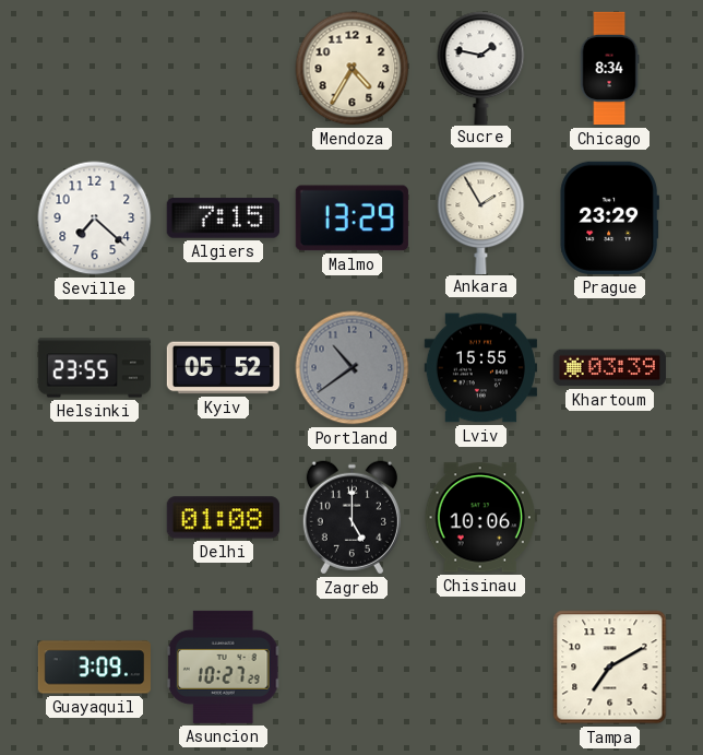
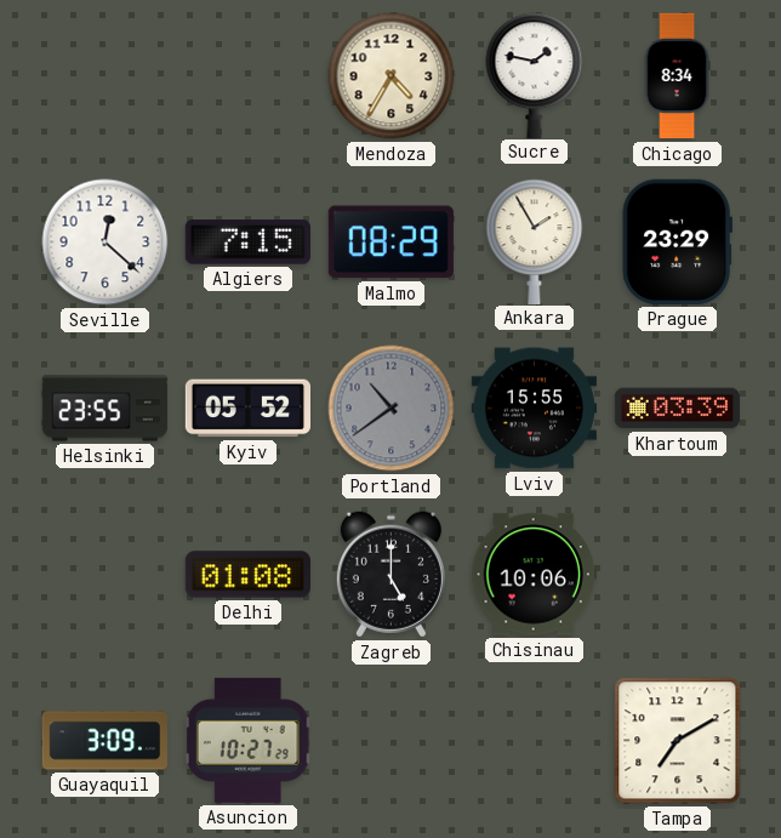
Seville: 7:22 -> 12:22 (106, 243)
Malmo: 13:29 -> 08:29 (390, 243)
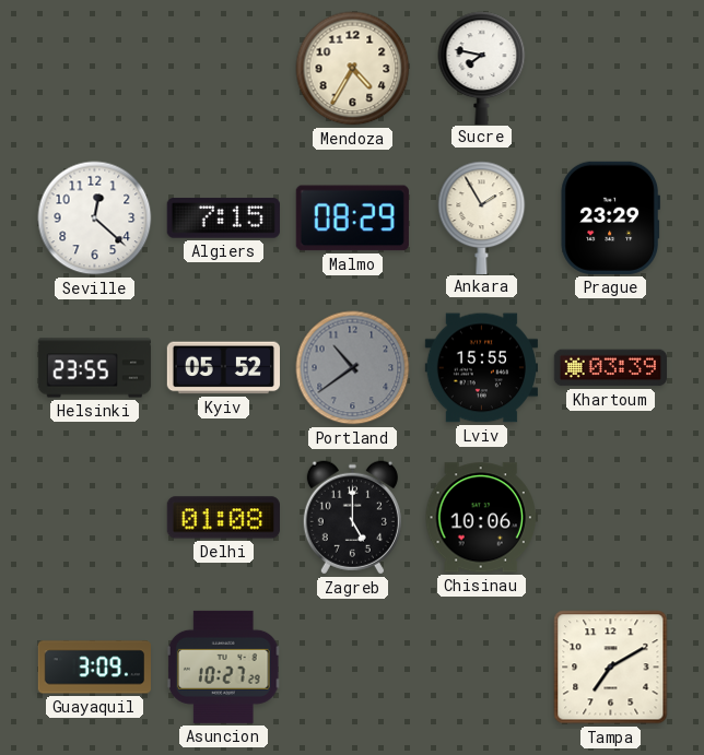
Sucre: 1:47 -> 7:47 (482, 68)
Chicago: 8:34 -> none (677, 76)
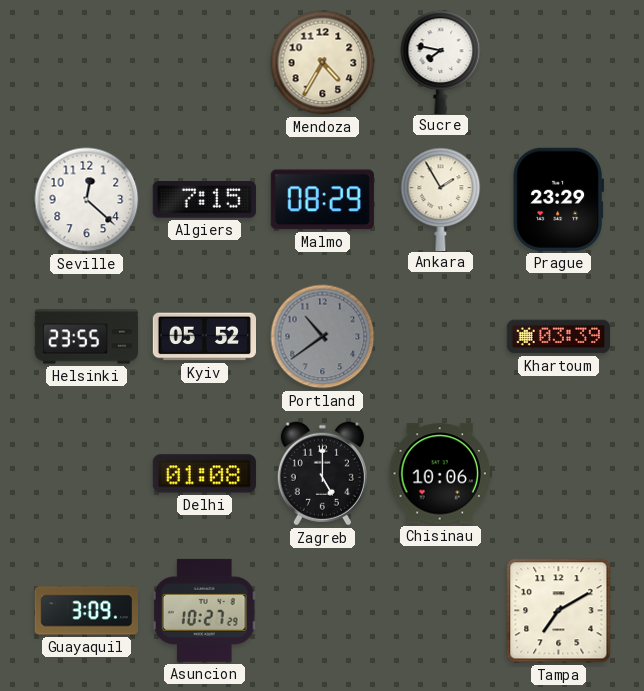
Lviv: 15:55 -> none (481, 368)
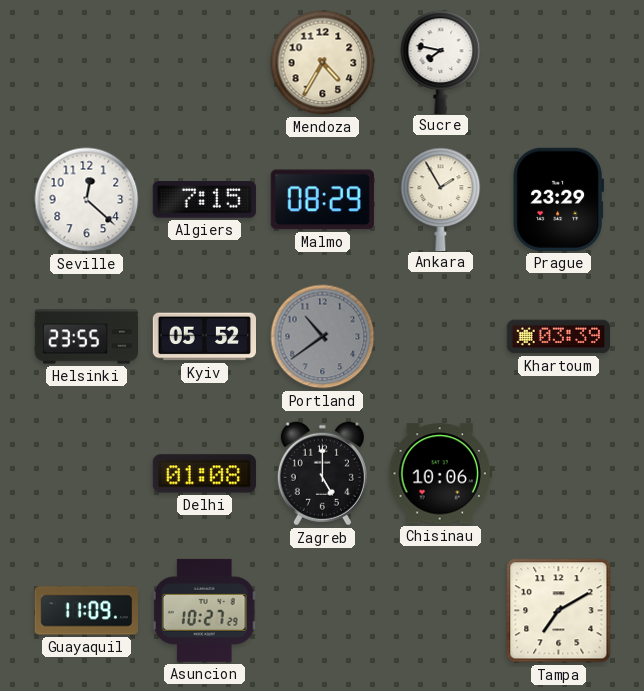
Guayaquil: 3:09 -> 11:09 (86, 611)
